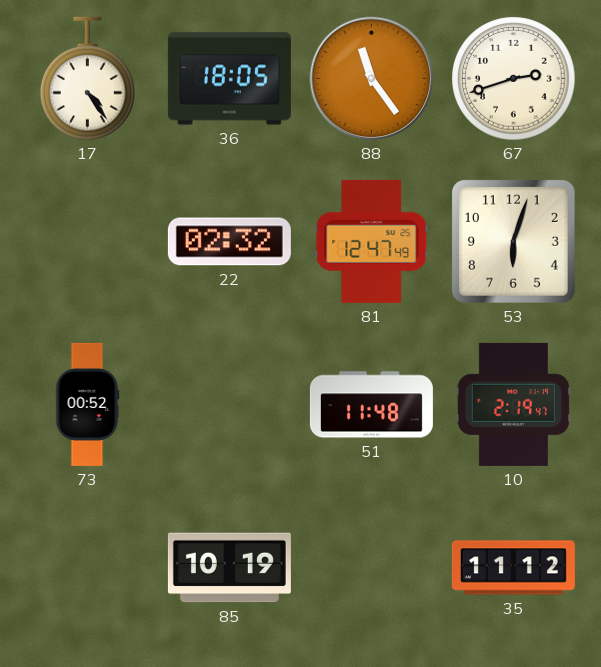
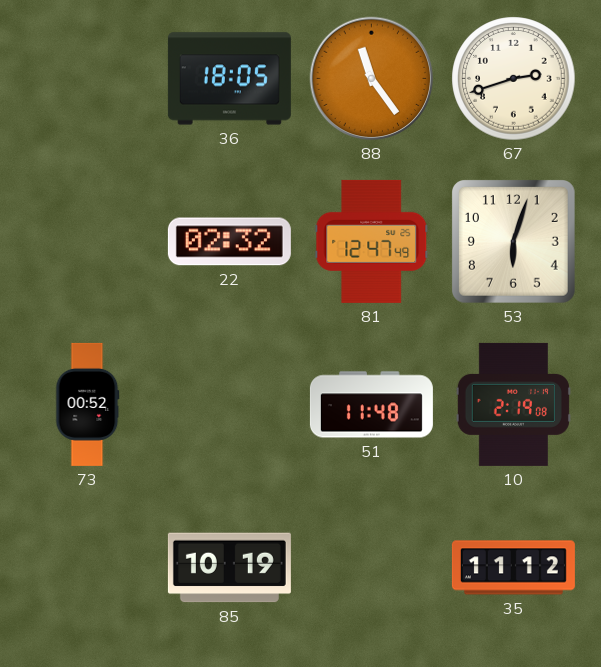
17: 4:24 -> none (88, 79)
10: 2:19:47 -> 2:19:08 (513, 404)
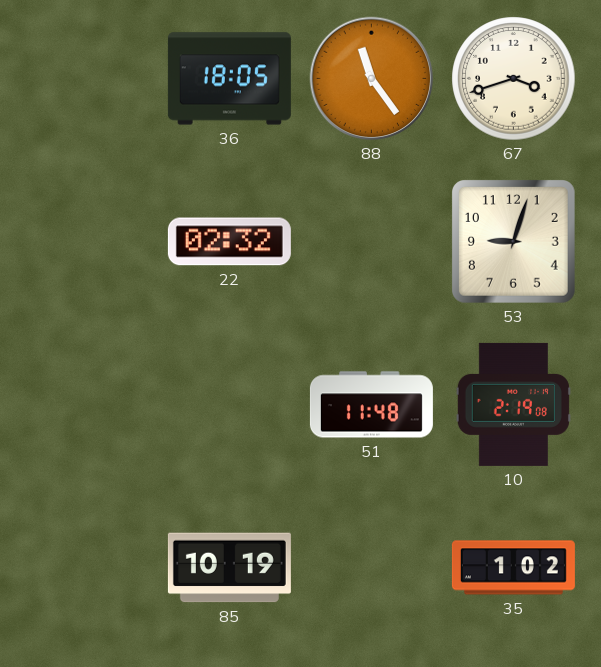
67: 2:42 -> 3:42 (514, 79)
81: 12:47 -> none (372, 241)
53: 6:03 -> 9:03 (514, 242)
73: 00:52 -> none (88, 404)
35: 11:12 -> 1:02 (513, 568)
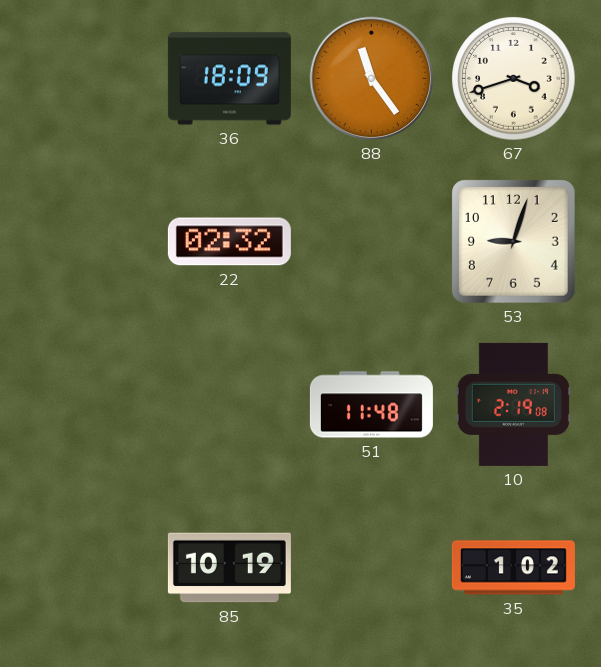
36: 18:05 -> 18:09 (229, 79)
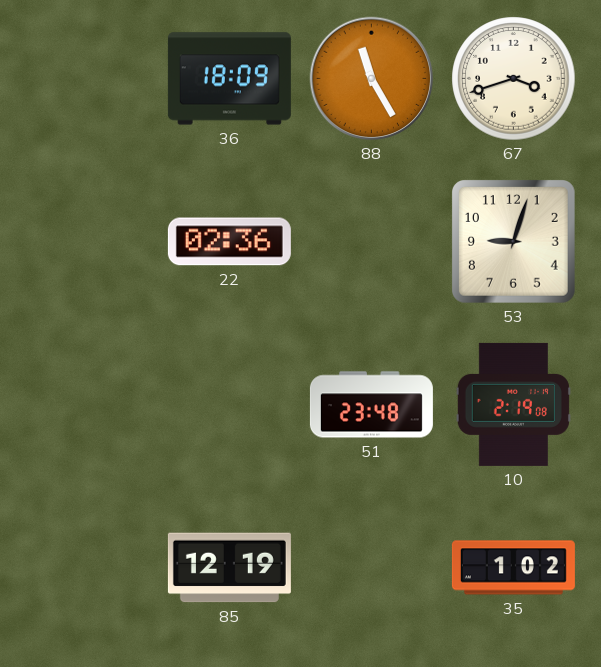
88: 11:24 -> 11:25 (372, 79)
22: 02:32 -> 02:36 (229, 242)
51: 11:48 -> 23:48 (371, 405)
85: 10:19 -> 12:19 (229, 568)
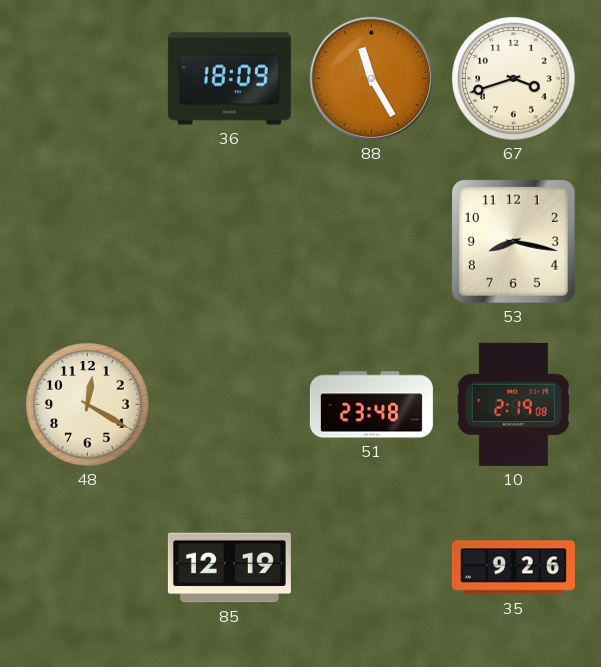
22: 02:36 -> none (229, 242)
53: 9:03 -> 8:17 (514, 242)
48: none -> 12:20 (88, 405)
35: 1:02 -> 9:26 (513, 568)
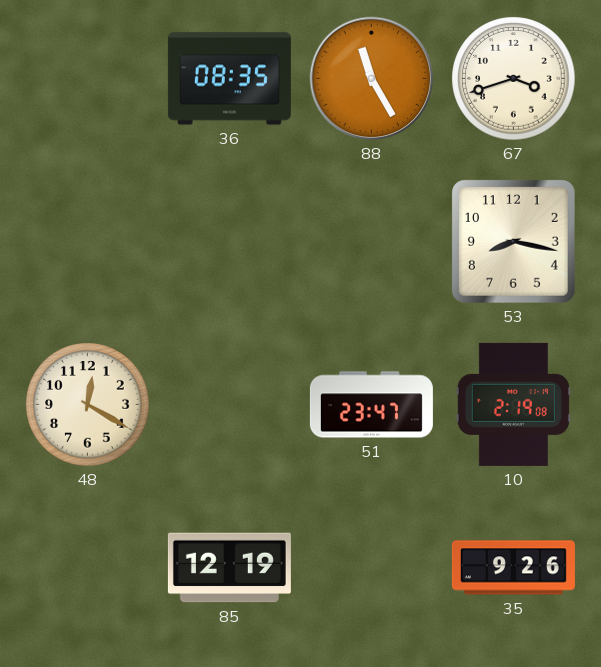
36: 18:09 -> 08:35 (229, 79)
51: 23:48 -> 23:47 (371, 405)
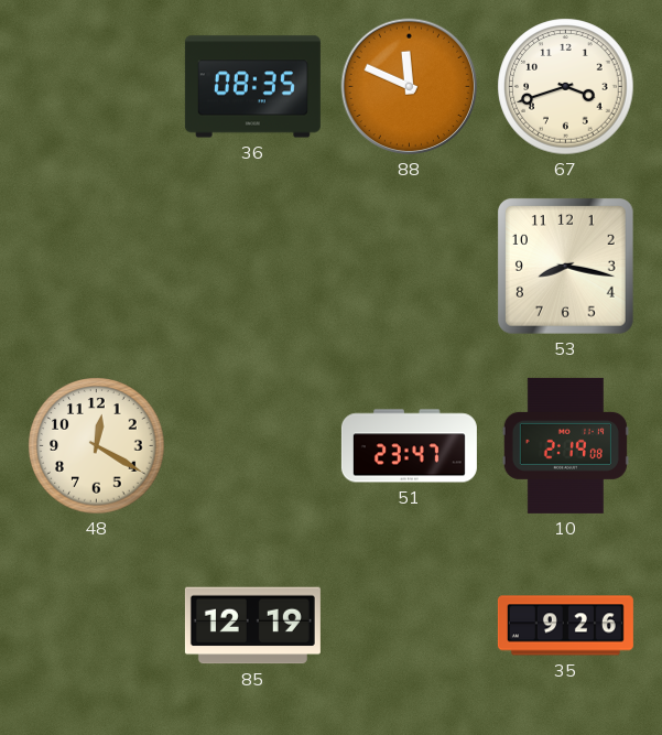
88: 11:25 -> 11:49 (410, 87)
